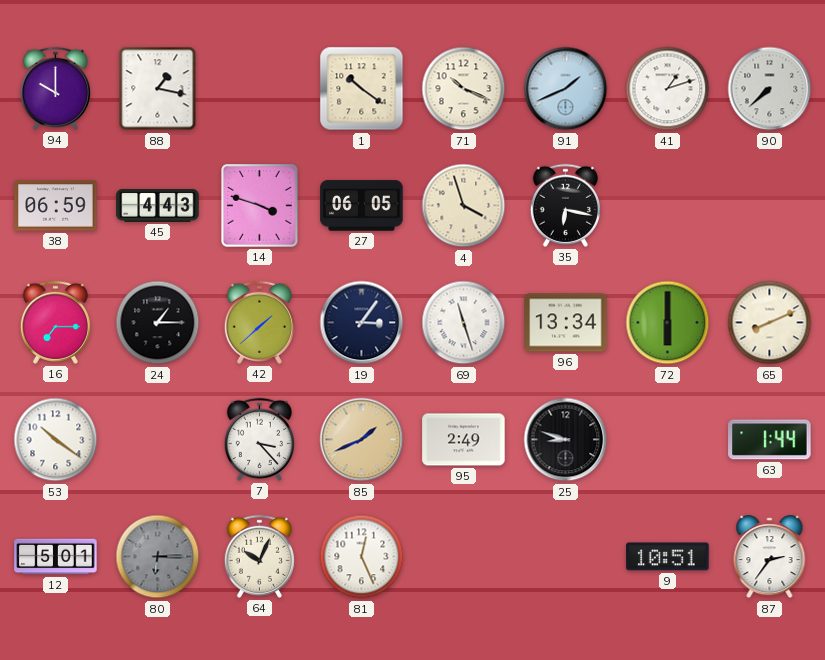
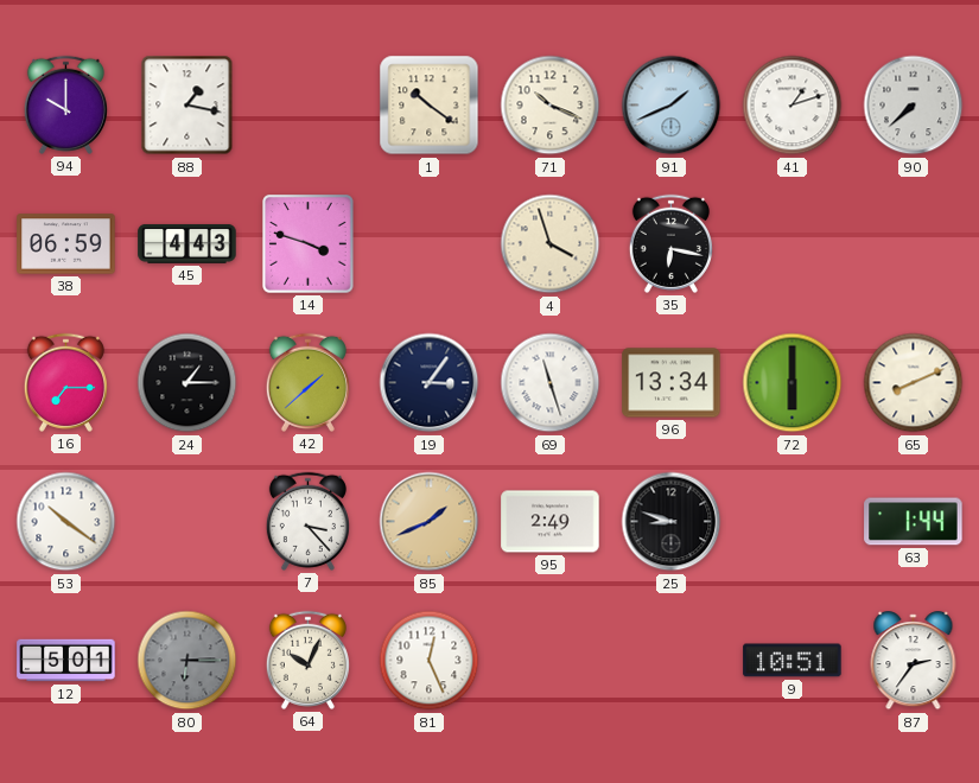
27: 06:05 -> none (362, 206)
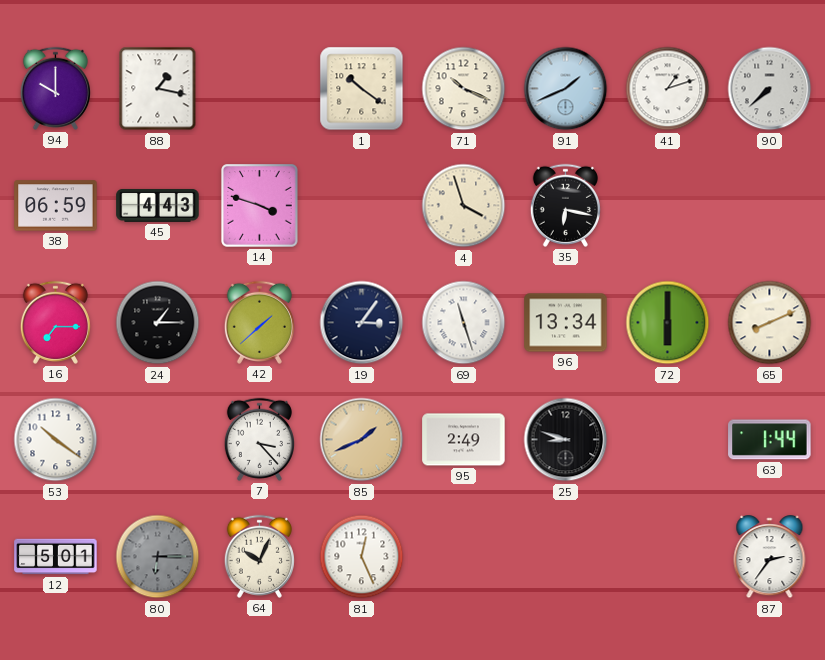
9: 10:51 -> none (793, 661)
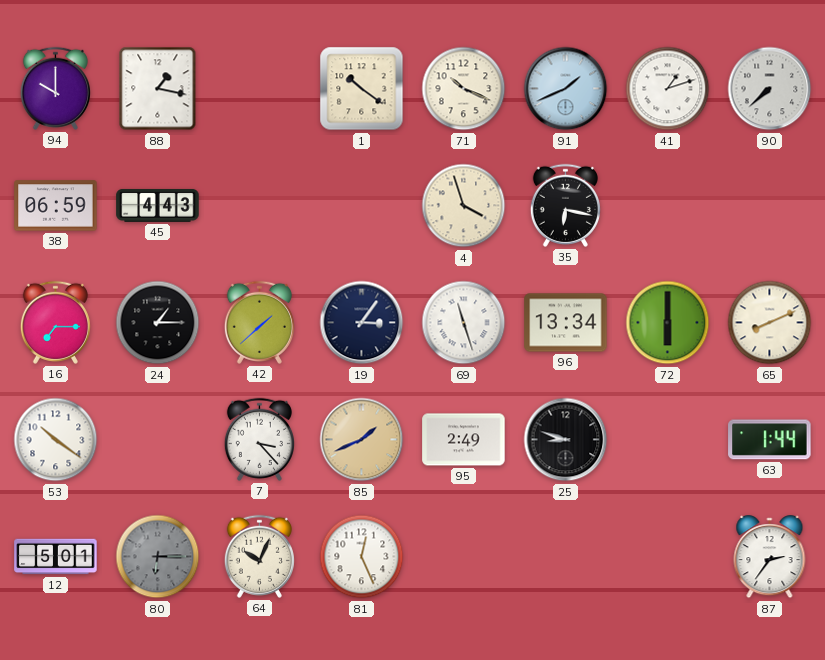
14: 3:48 -> none (260, 206)
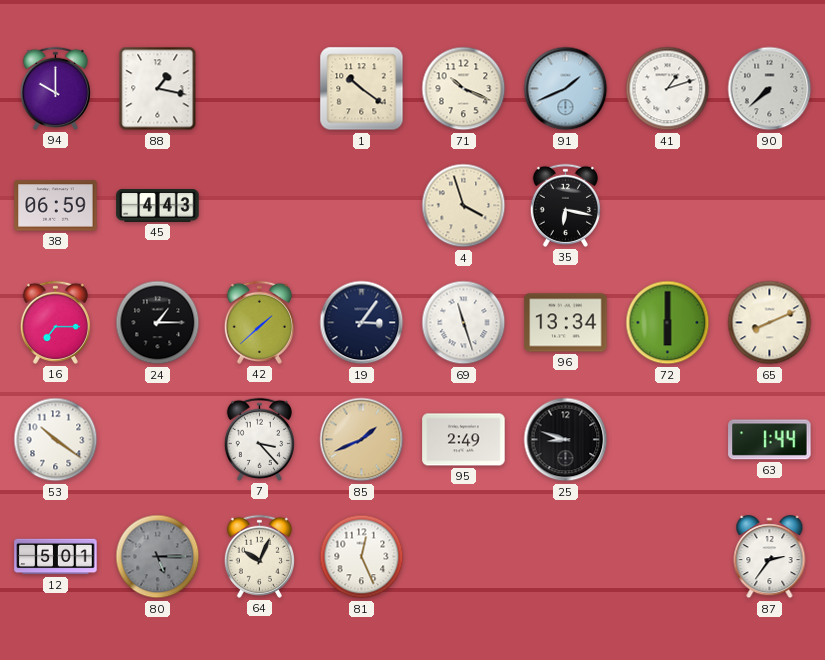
80: 6:15 -> 5:15 (158, 557)
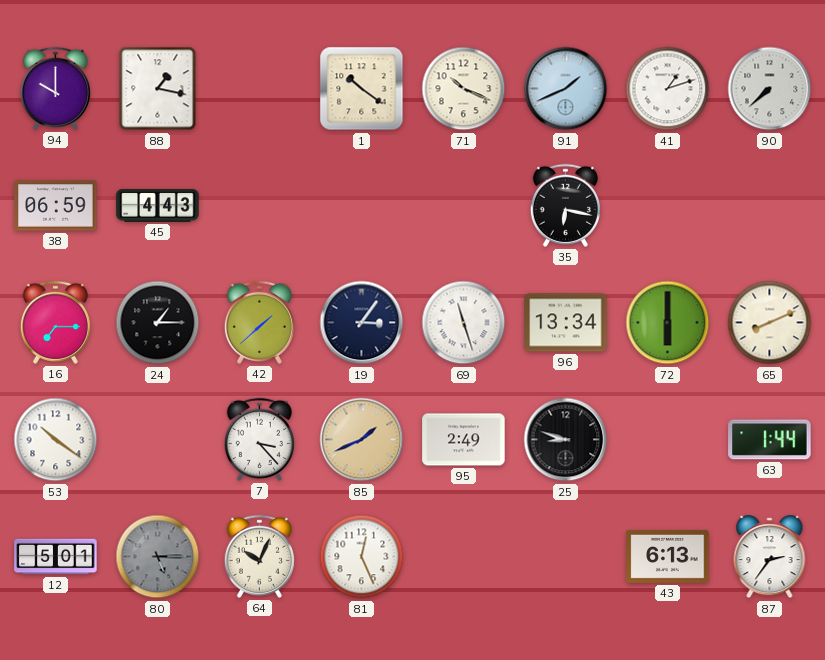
4: 3:57 -> none (464, 206)
43: none -> 6:13 (668, 556)
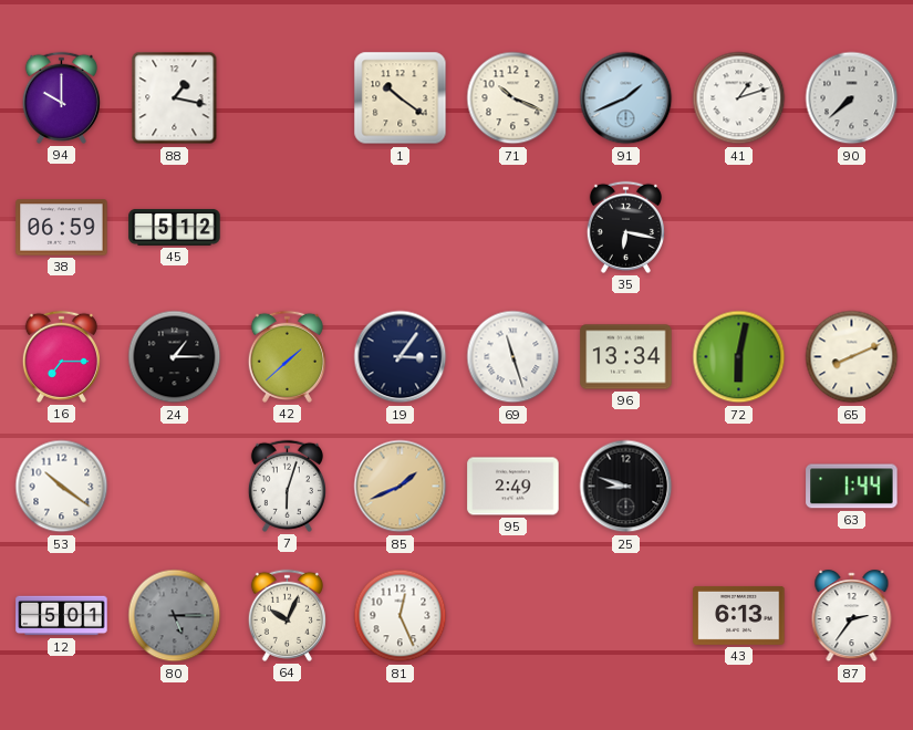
45: 4:43 -> 5:12 (175, 227)
72: 6:00 -> 6:02 (739, 357)
7: 3:23 -> 6:03 (287, 486)
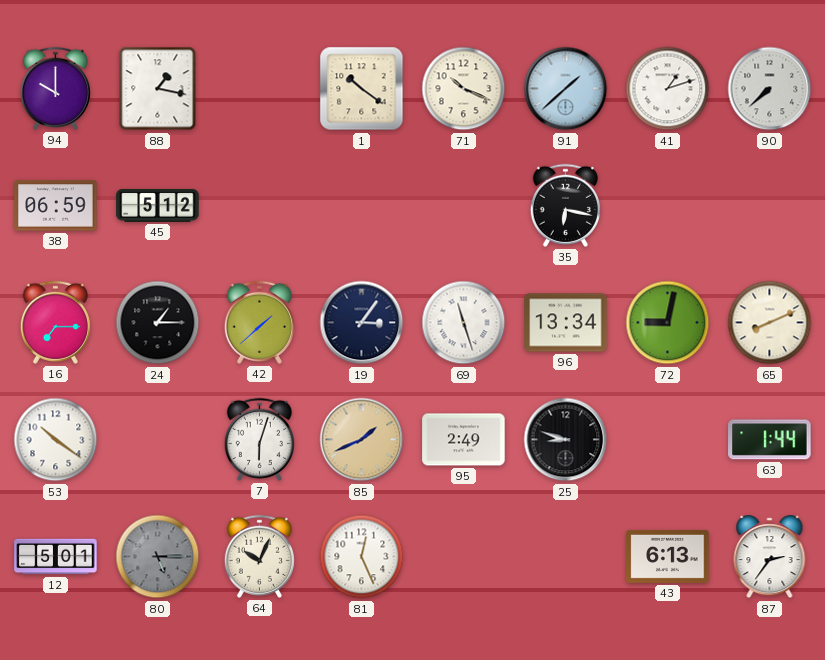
91: 1:41 -> 1:38 (566, 89)
72: 6:02 -> 9:02 (668, 323)
